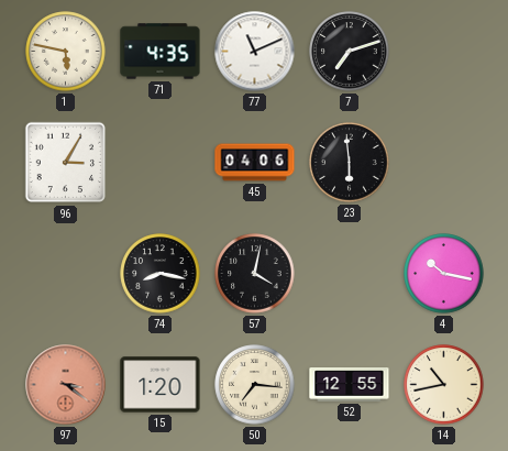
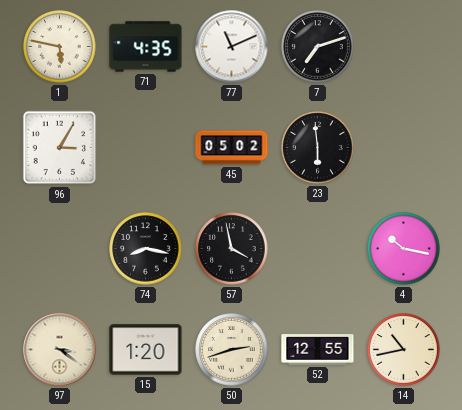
45: 04:06 -> 05:02 (232, 148)
57: 4:02 -> 3:58 (232, 249)
97 dial: salmon -> cream (60, 350)
50: 7:16 -> 2:42 (232, 350)
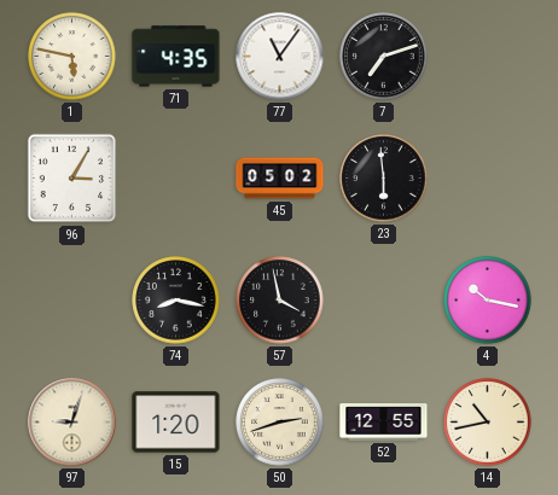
77: 11:11 -> 11:06 (280, 57)
97: 3:21 -> 9:03 (72, 423)
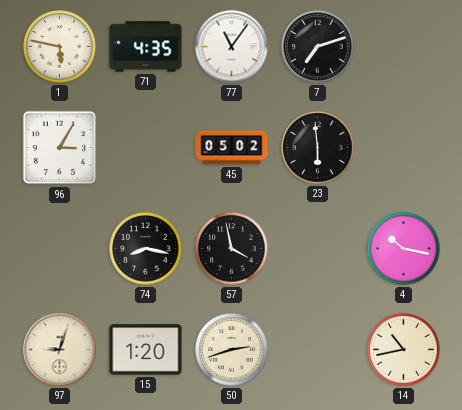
52: 12:55 -> none (384, 423)
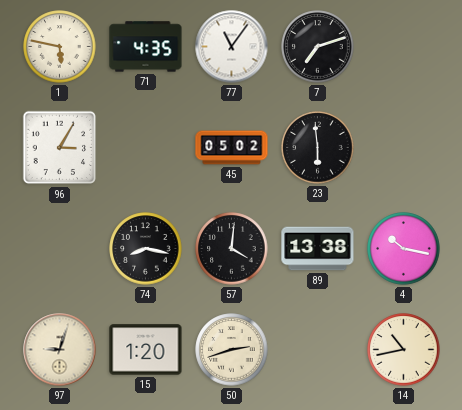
57: 3:58 -> 4:01 (232, 249)
89: none -> 13:38 (318, 249)
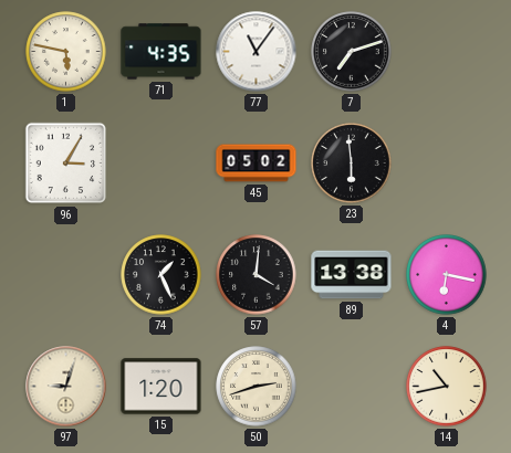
74: 8:17 -> 1:26 (161, 275)
4: 10:17 -> 6:17 (447, 275)
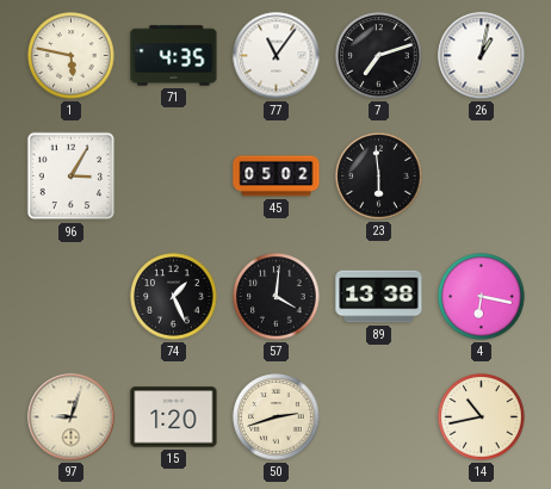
26: none -> 1:02 (482, 56)
